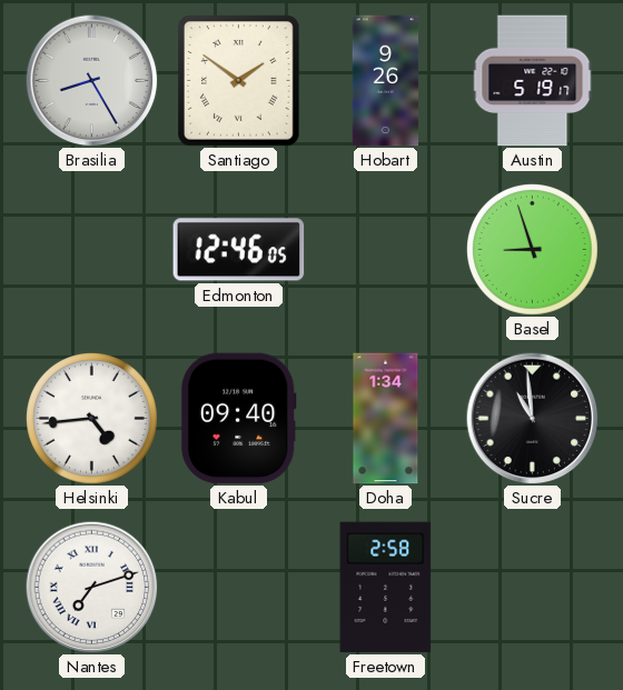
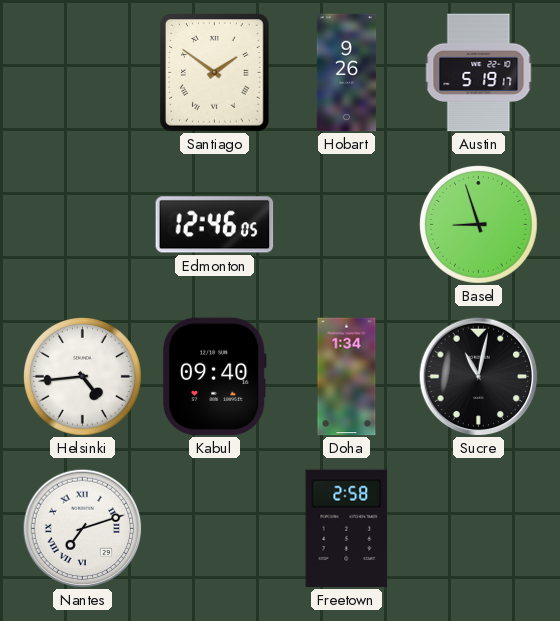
Brasilia: 8:25 -> none (91, 80)
Sucre: 10:59 -> 11:02 (478, 376)
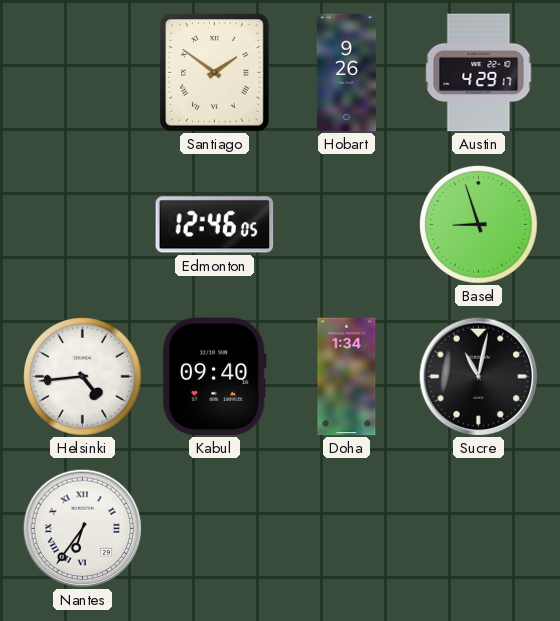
Austin: 5:19 -> 4:29 (479, 73)
Nantes: 7:12 -> 6:36 (82, 528)
Freetown: 2:58 -> none (347, 529)
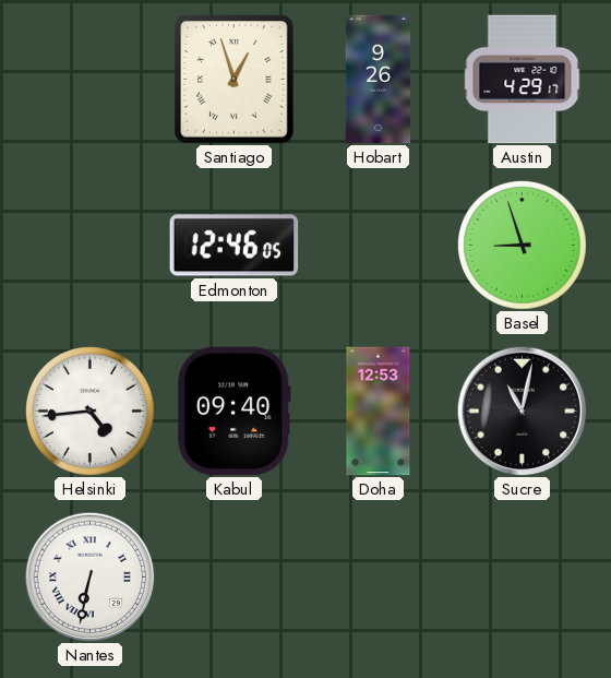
Santiago: 1:51 -> 12:57 (235, 80)
Doha: 1:34 -> 12:53 (379, 412)
Nantes: 6:36 -> 6:32 (89, 576)
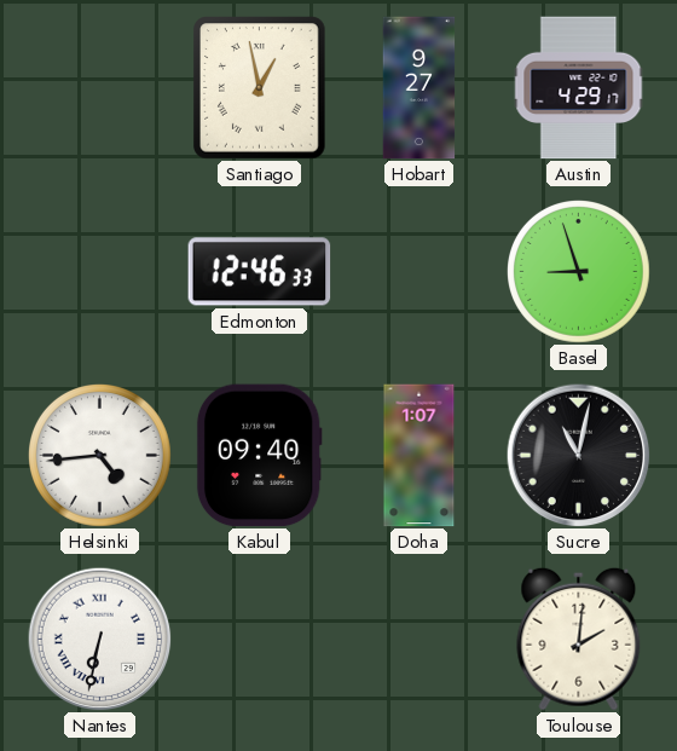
Santiago: 12:57 -> 12:58 (260, 88)
Hobart: 9:26 -> 9:27 (419, 88)
Edmonton: 12:46:05 -> 12:46:33 (260, 272)
Doha: 12:53 -> 1:07 (419, 456)
Toulouse: none -> 2:01 (579, 639)
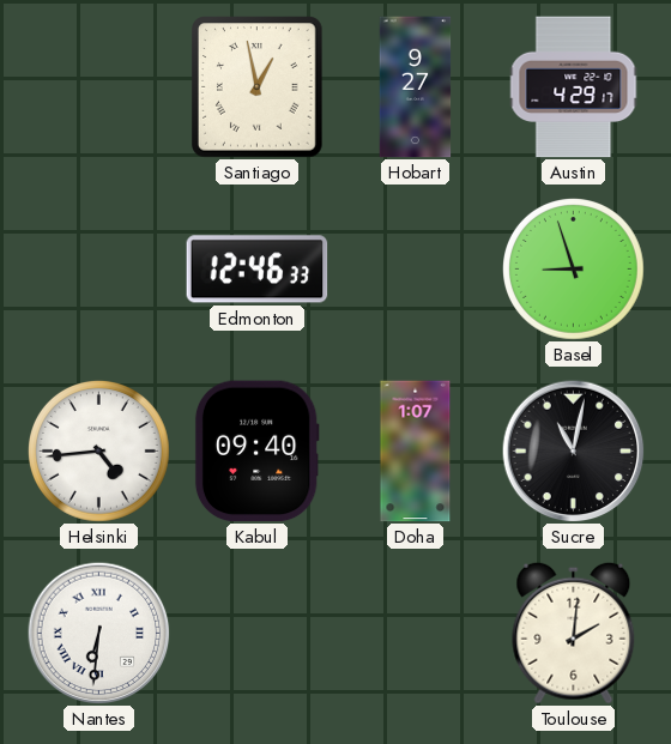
Nantes: 6:32 -> 6:31 (98, 633)
